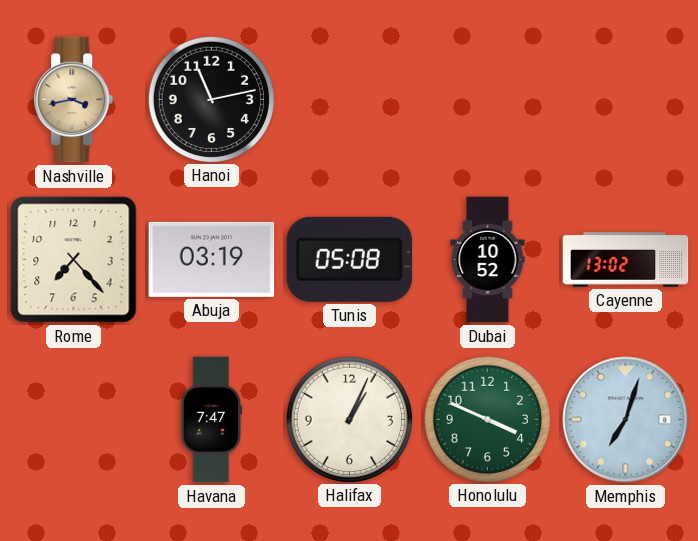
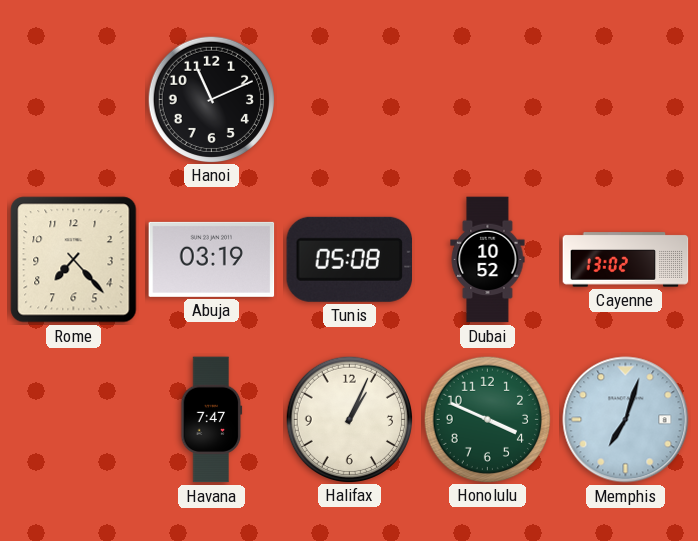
Nashville: 3:43 -> none (74, 100)
Hanoi: 11:13 -> 11:11 (211, 99)
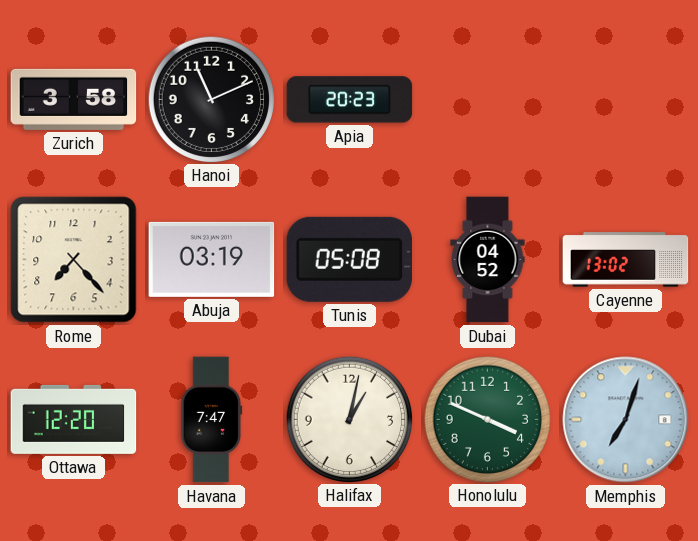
Zurich: none -> 3:58 (74, 99)
Apia: none -> 20:23 (350, 100)
Dubai: 10:52 -> 04:52 (488, 260)
Ottawa: none -> 12:20 (74, 419)
Halifax: 1:04 -> 1:02 (349, 419)
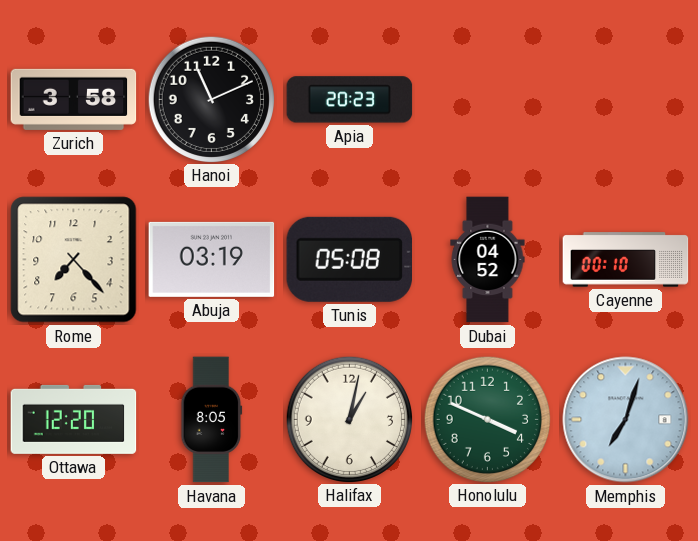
Cayenne: 13:02 -> 00:10 (626, 260)
Havana: 7:47 -> 8:05 (212, 420)
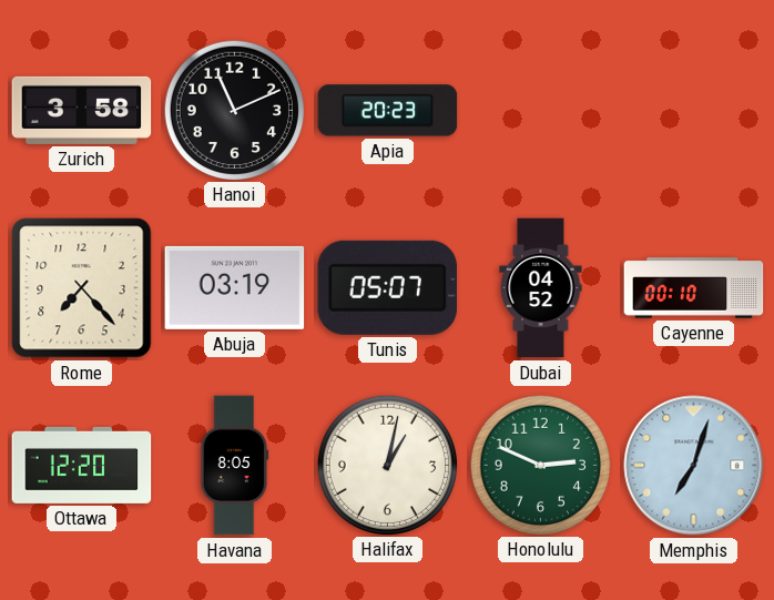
Tunis: 05:08 -> 05:07 (387, 287)
Honolulu: 3:49 -> 2:49 (540, 465)
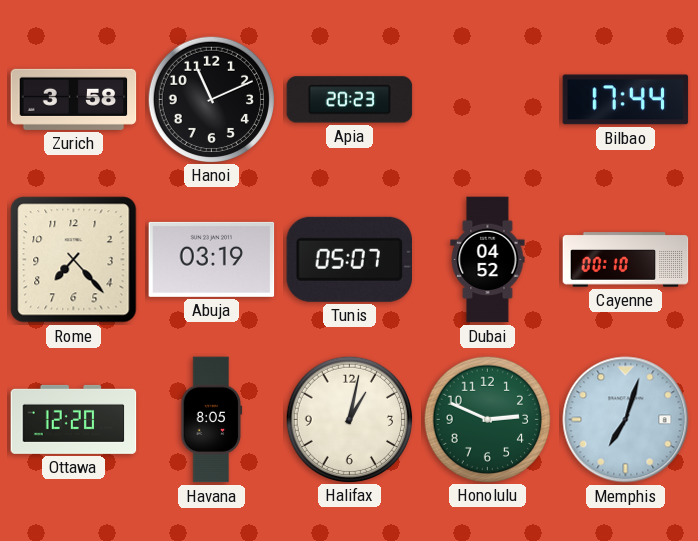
Bilbao: none -> 17:44 (626, 100)
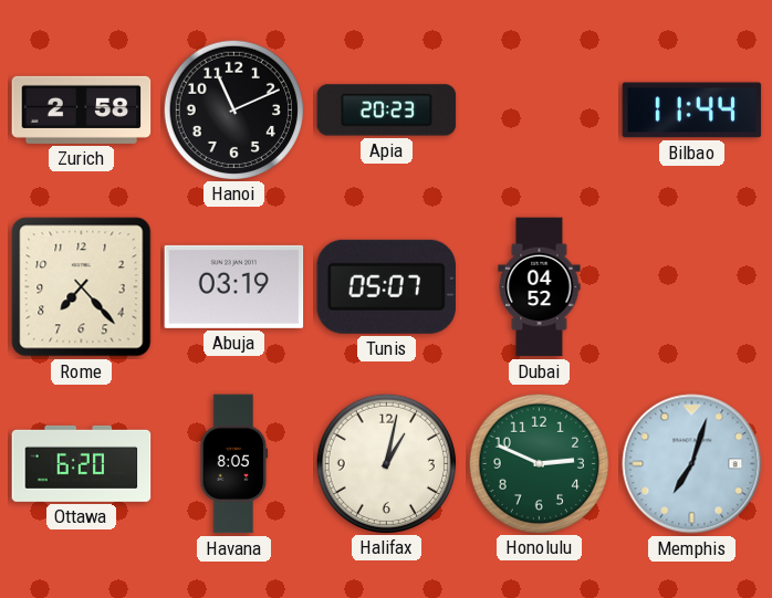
Zurich: 3:58 -> 2:58 (82, 109)
Bilbao: 17:44 -> 11:44 (692, 111)
Cayenne: 00:10 -> none (626, 260)
Ottawa: 12:20 -> 6:20 (82, 463)
